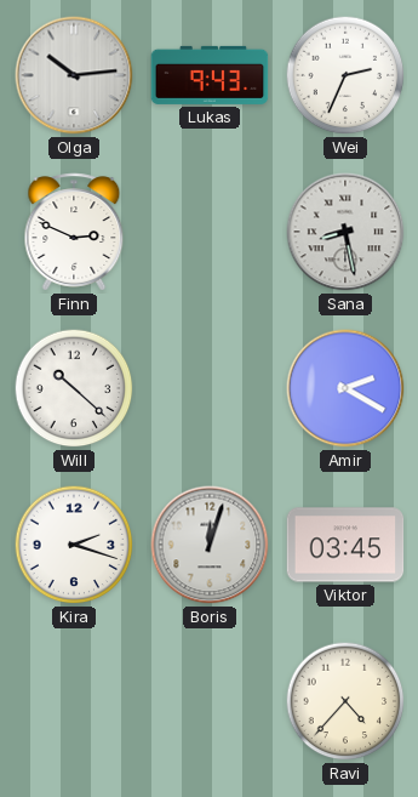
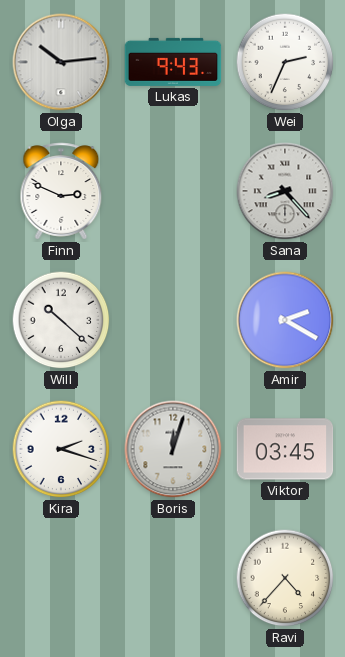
Sana: 8:28 -> 8:23 (285, 191)
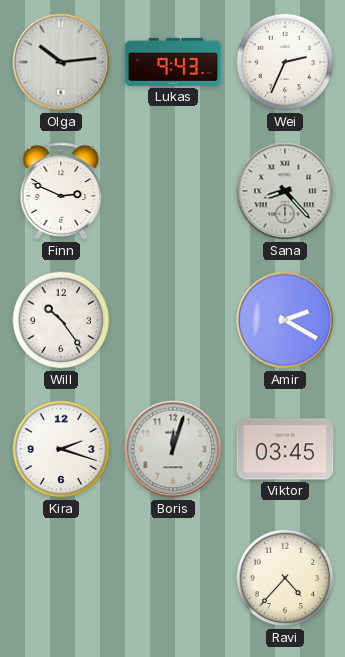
Will: 10:22 -> 10:24 (61, 320)
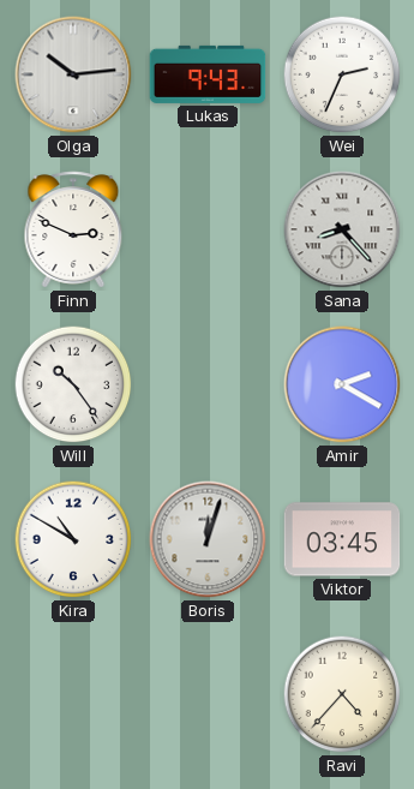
Kira: 2:18 -> 10:50 (73, 539)
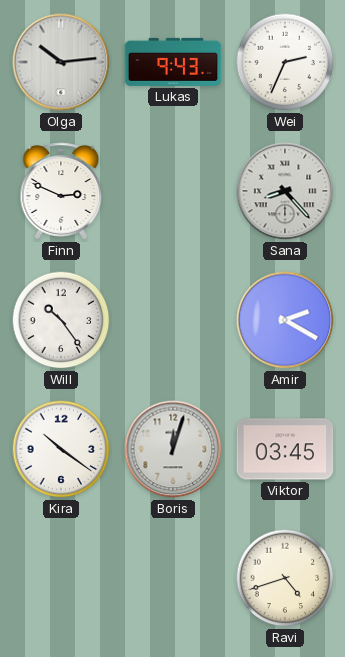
Kira: 10:50 -> 10:21 (61, 449)
Ravi: 4:37 -> 4:42 (285, 578)
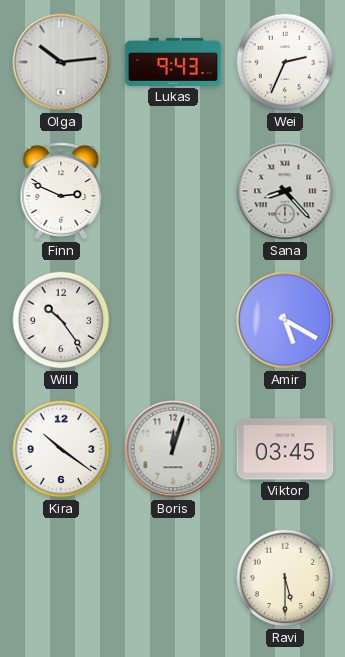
Amir: 2:20 -> 5:20 (285, 320)
Ravi: 4:42 -> 5:30 (285, 578)
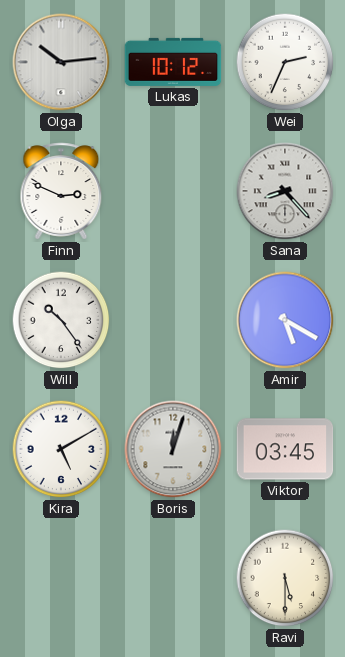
Lukas: 9:43 -> 10:12 (173, 62)
Kira: 10:21 -> 5:10 (61, 449)
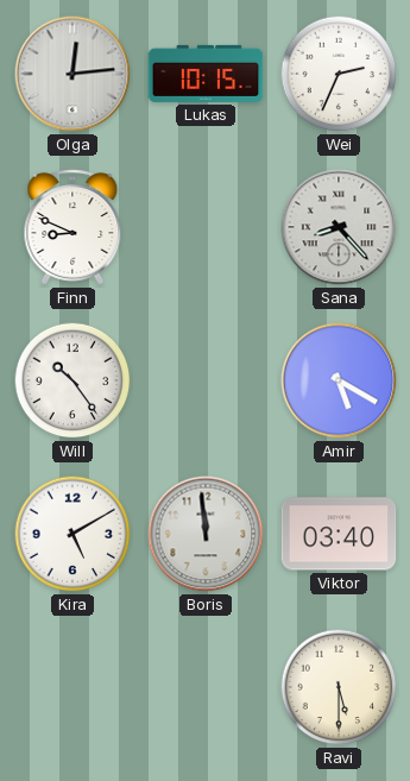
Olga: 10:14 -> 12:14 (72, 74)
Lukas: 10:12 -> 10:15 (206, 74)
Finn: 2:49 -> 8:49 (72, 227)
Boris: 12:03 -> 11:59 (206, 534)
Viktor: 03:45 -> 03:40 (339, 534)
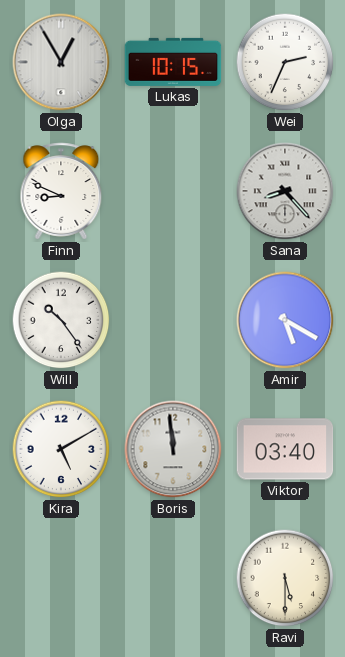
Olga: 12:14 -> 12:55 (61, 62)
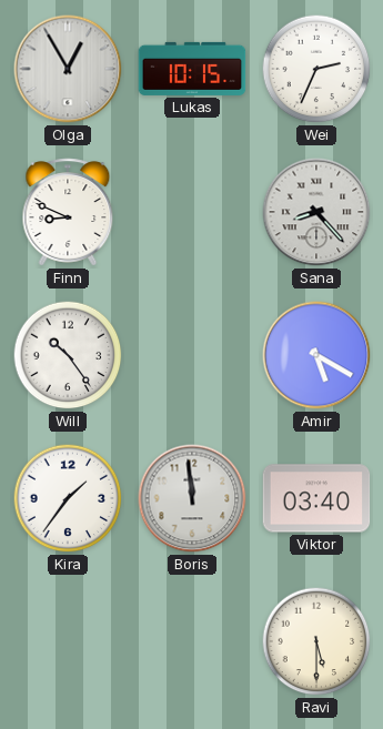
Kira: 5:10 -> 1:36 (68, 498)
